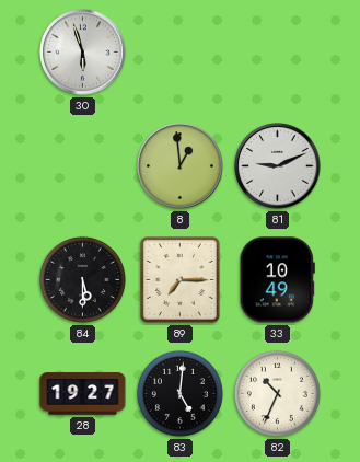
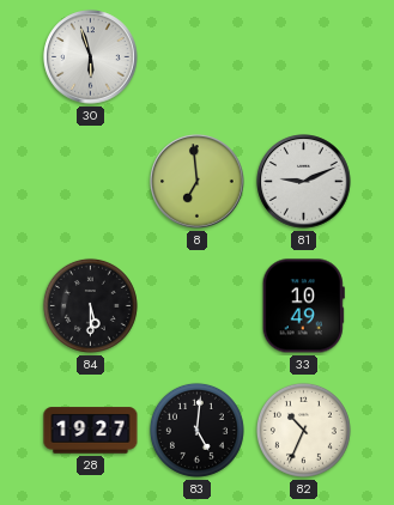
8: 12:59 -> 6:59 (198, 182)
89: 7:15 -> none (181, 280)
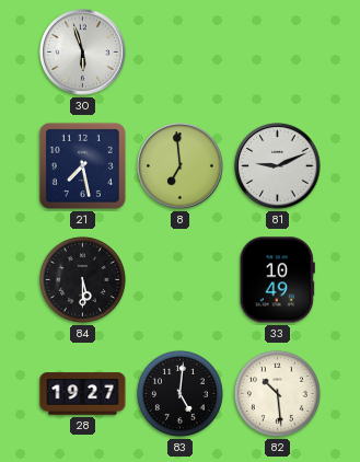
21: none -> 7:28 (82, 165)
82: 10:34 -> 10:29 (277, 393)
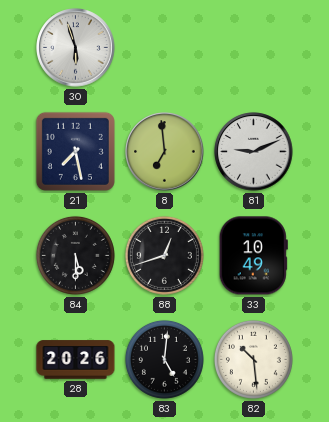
88: none -> 12:42 (164, 255)
28: 19:27 -> 20:26 (76, 360)
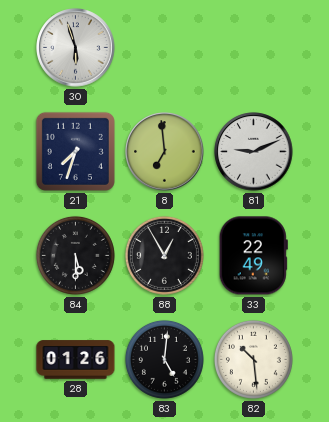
21: 7:28 -> 7:33 (75, 151)
88: 12:42 -> 12:55 (164, 255)
33: 10:49 -> 22:49 (253, 256)
28: 20:26 -> 01:26 (76, 360)
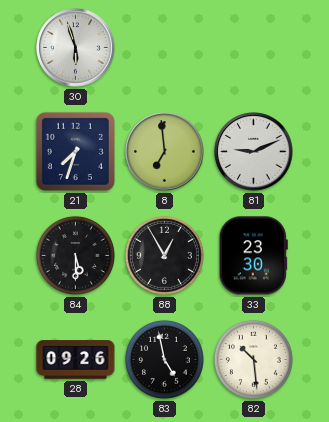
33: 22:49 -> 23:30 (253, 256)
28: 01:26 -> 09:26 (76, 360)
83: 5:01 -> 4:58 (164, 359)
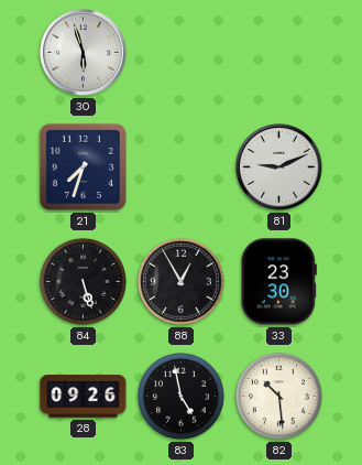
8: 6:59 -> none (165, 152)
84: 5:30 -> 5:27 (83, 281)
